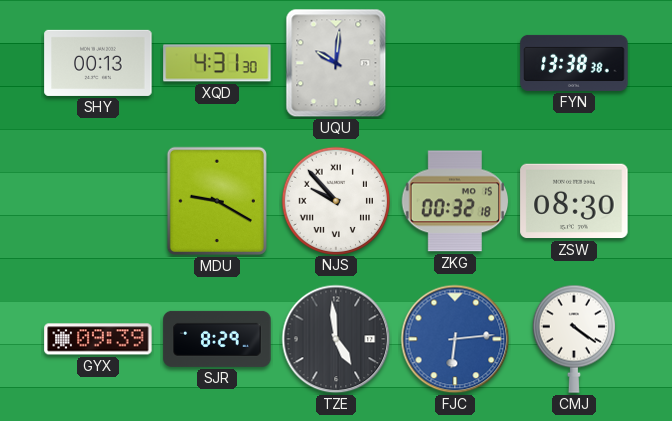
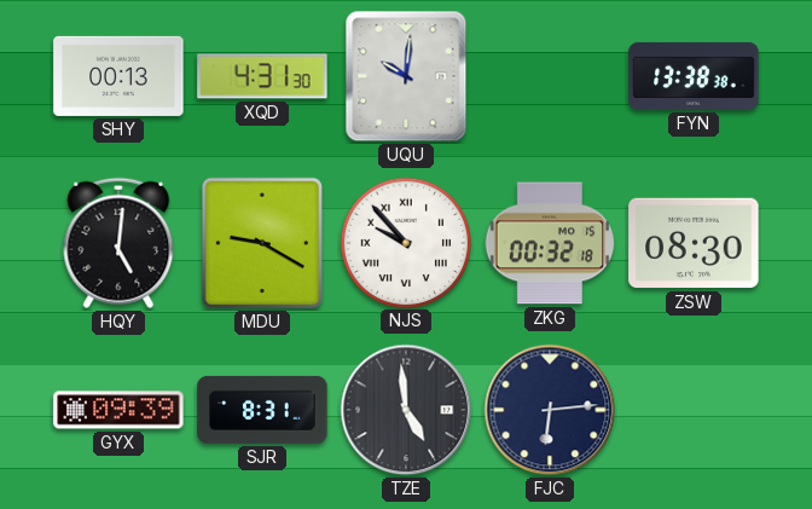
HQY: none -> 5:01 (118, 243)
SJR: 8:29 -> 8:31 (262, 410)
FJC dial: blue -> navy (550, 410)
CMJ: 4:21 -> none (574, 339)
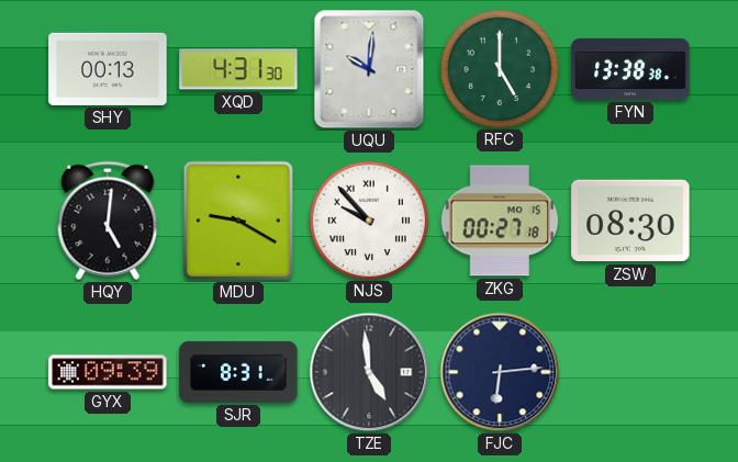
RFC: none -> 5:00 (499, 68)
ZKG: 00:32 -> 00:27 (500, 221)
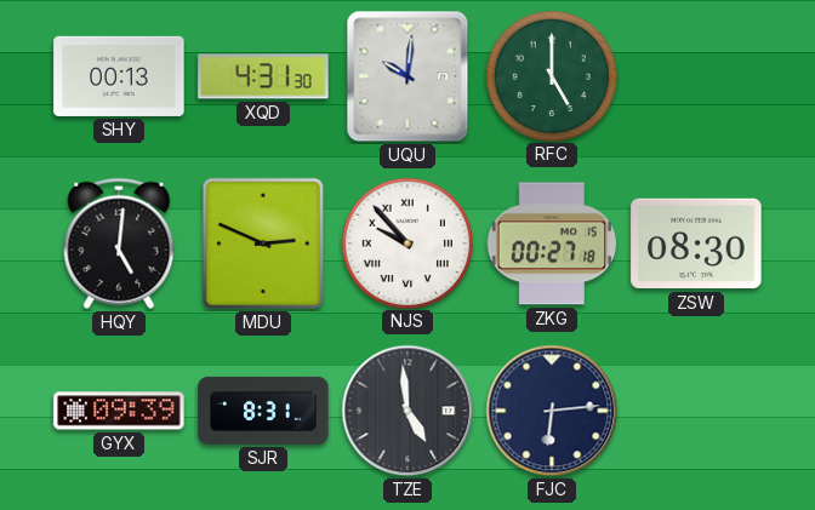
FYN: 13:38 -> none (630, 69)
MDU: 9:20 -> 2:49 (263, 243)
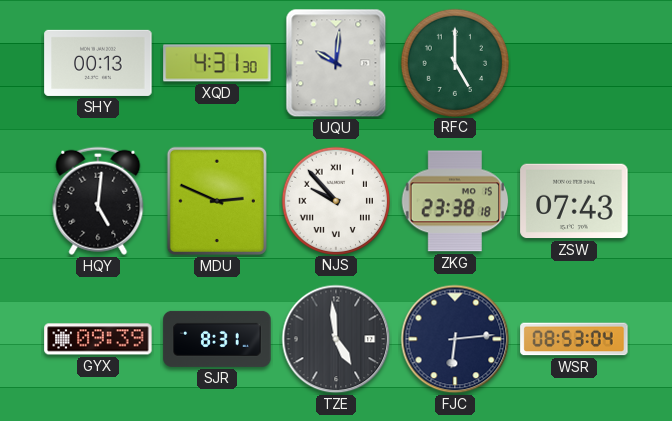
ZKG: 00:27 -> 23:38 (455, 201)
ZSW: 08:30 -> 07:43 (574, 201)
WSR: none -> 08:53 (574, 339)
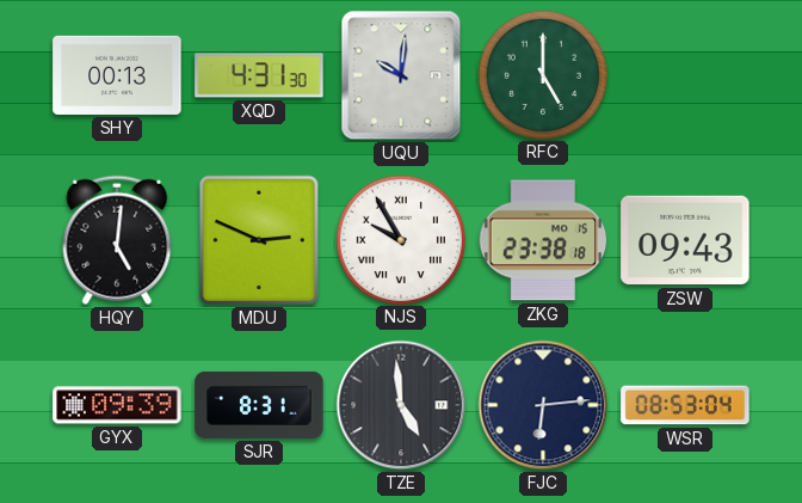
NJS: 9:53 -> 9:55 (400, 239)
ZSW: 07:43 -> 09:43 (685, 240)
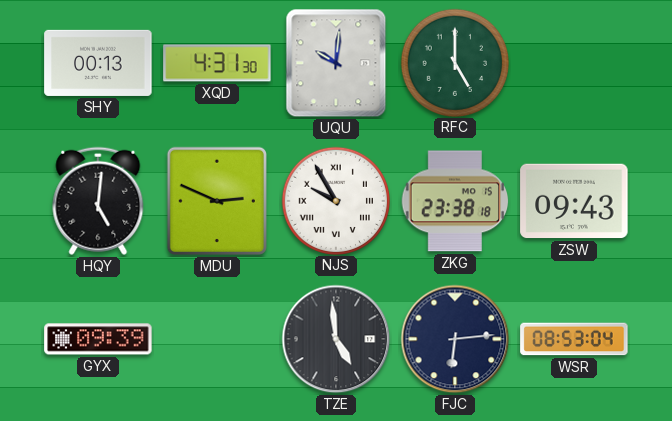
SJR: 8:31 -> none (259, 405)
